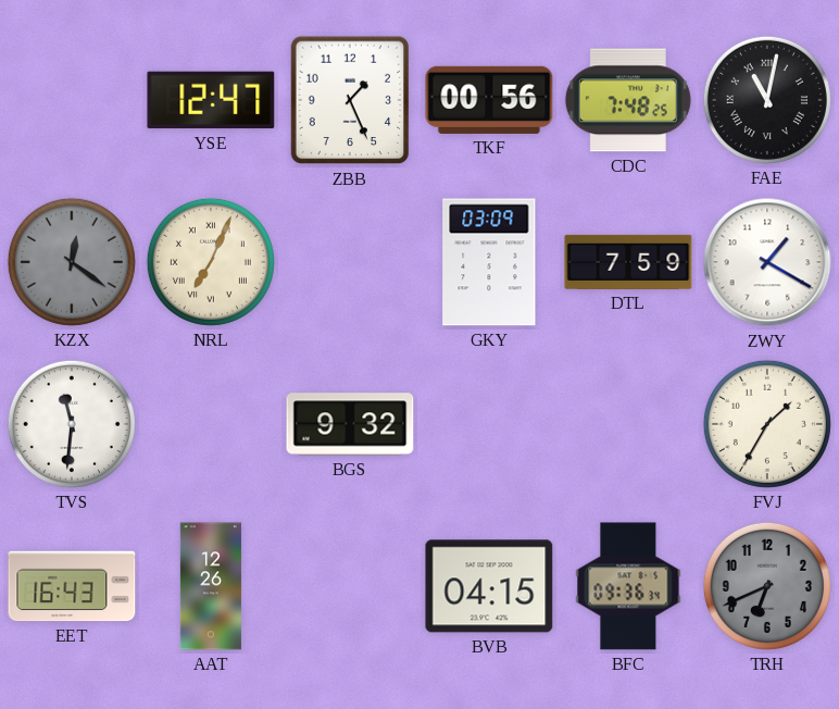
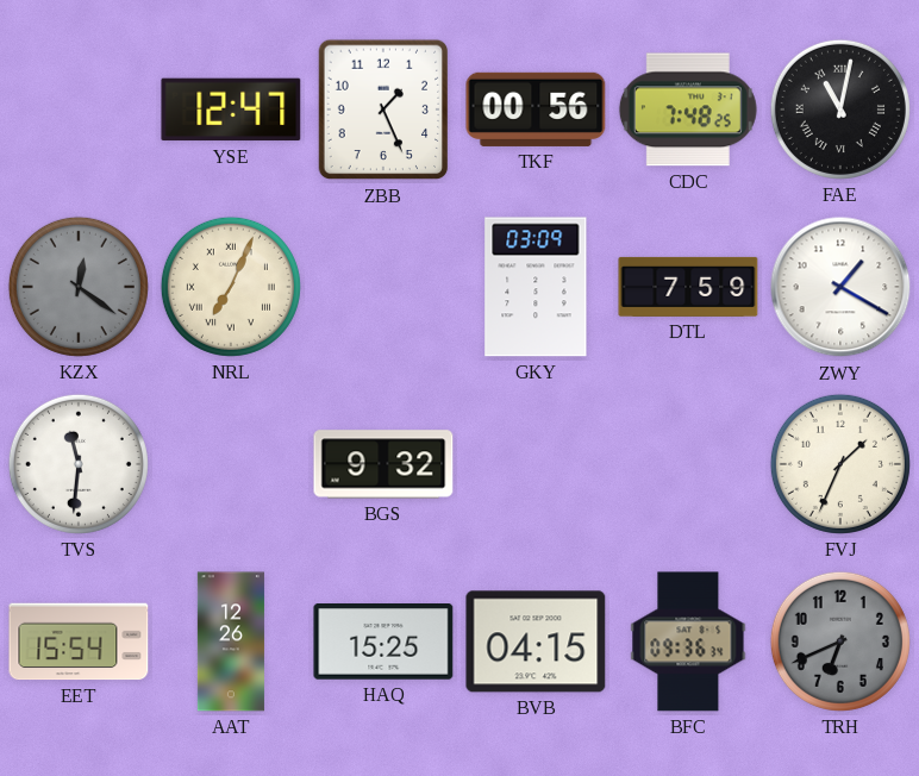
FVJ: 1:35 -> 1:34 (840, 464)
EET: 16:43 -> 15:54 (79, 642)
HAQ: none -> 15:25 (383, 642)
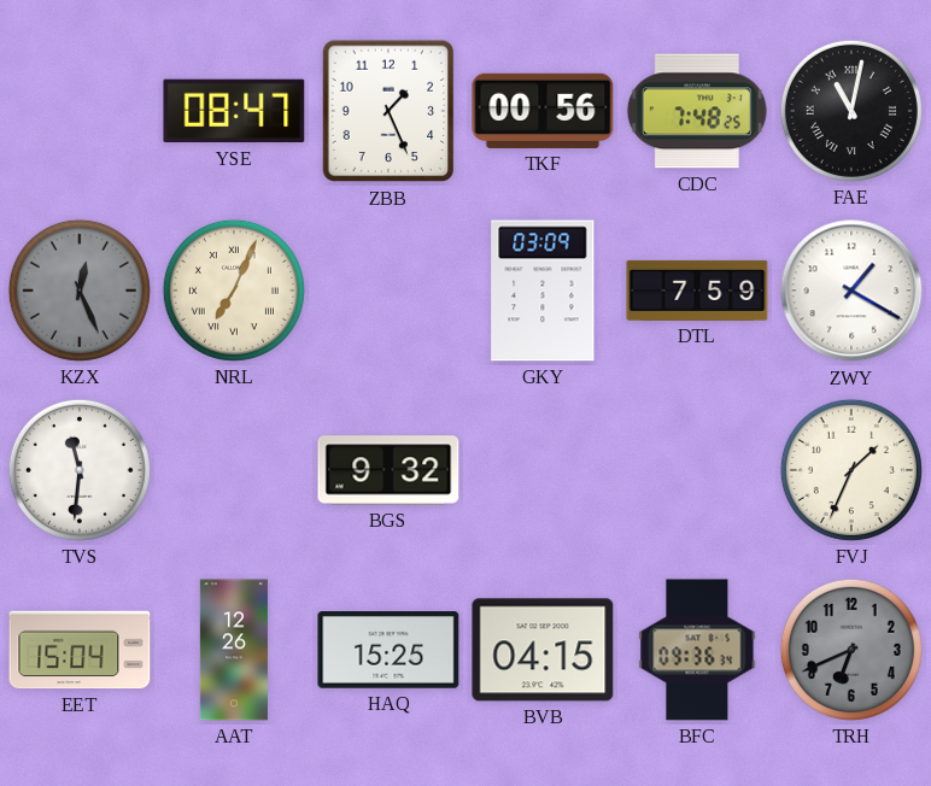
YSE: 12:47 -> 08:47 (234, 111)
KZX: 12:21 -> 12:26 (80, 291)
EET: 15:54 -> 15:04 (80, 650)
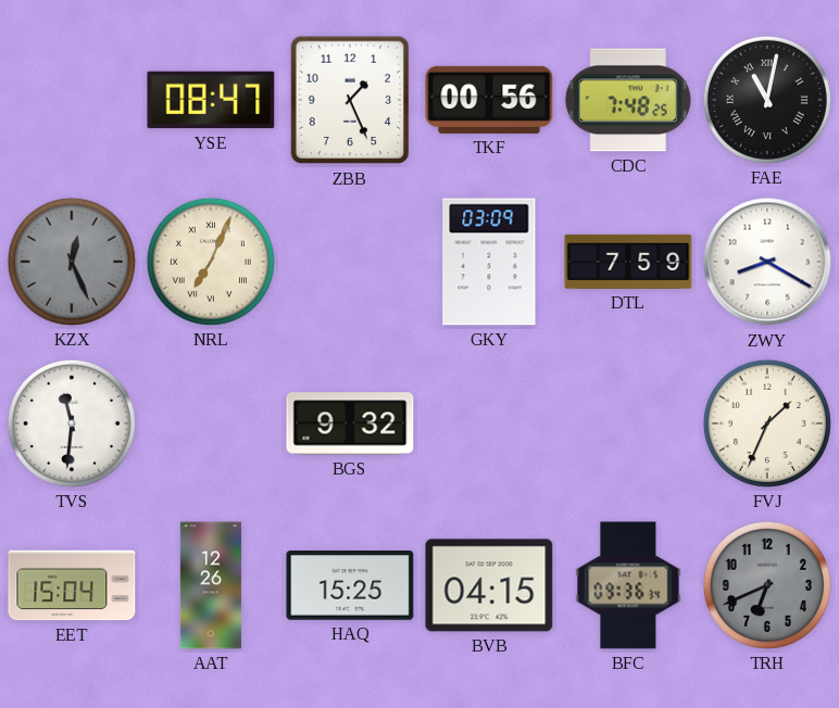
ZWY: 1:20 -> 8:20 (767, 262)
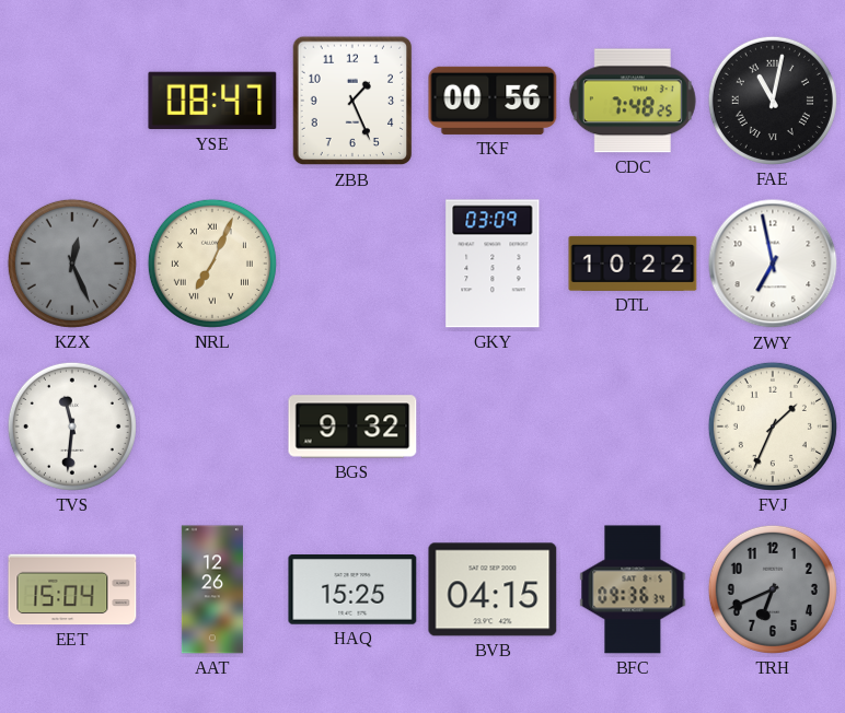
DTL: 7:59 -> 10:22 (633, 264)
ZWY: 8:20 -> 6:58 (773, 264)
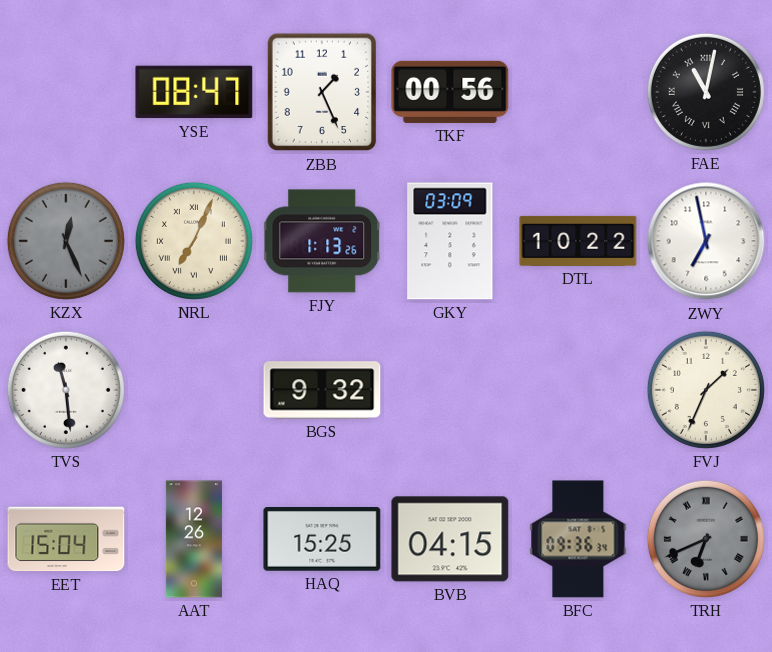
CDC: 7:48 -> none (633, 101)
FJY: none -> 1:13 (323, 241)
TVS: 11:31 -> 11:29 (66, 390)
TRH numerals: Arabic -> Roman (706, 539)
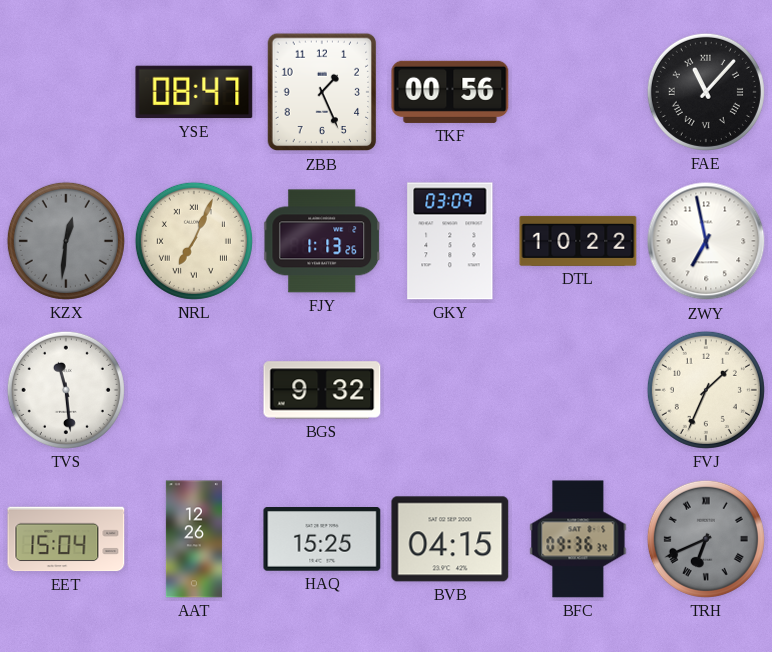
FAE: 11:02 -> 11:07 (706, 92)
KZX: 12:26 -> 12:31 (66, 241)
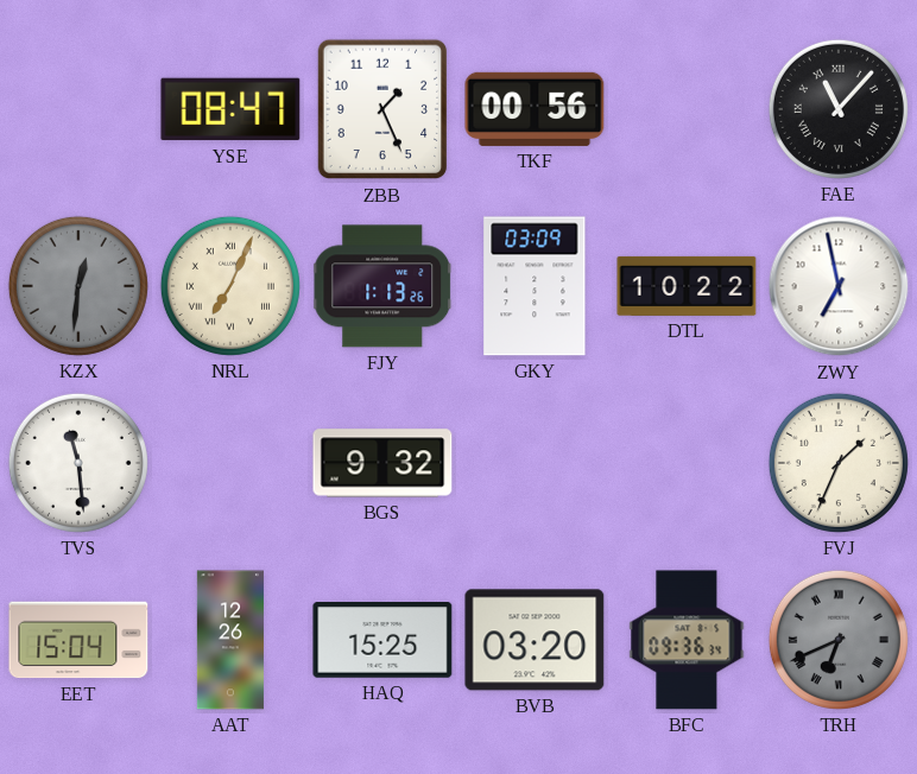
BVB: 04:15 -> 03:20 (535, 640)
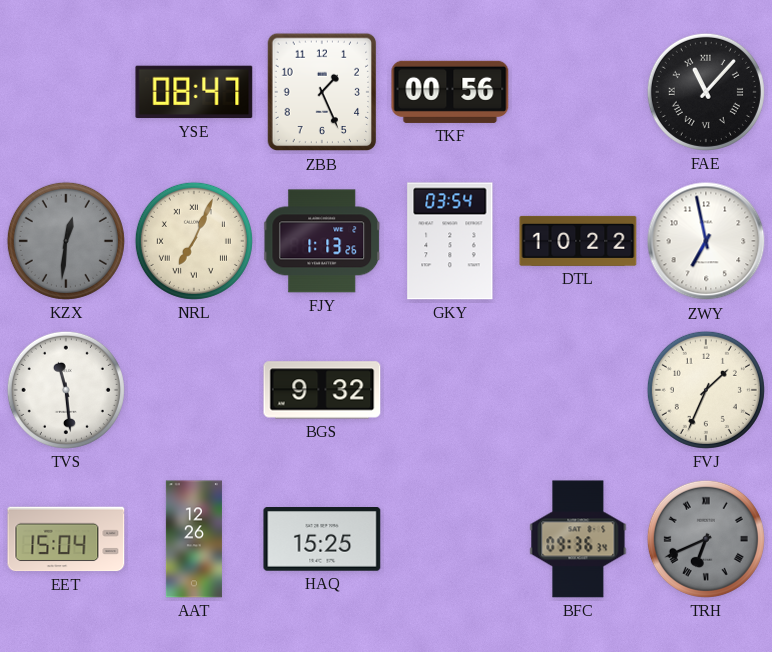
GKY: 03:09 -> 03:54 (450, 241)
BVB: 03:20 -> none (535, 640)
